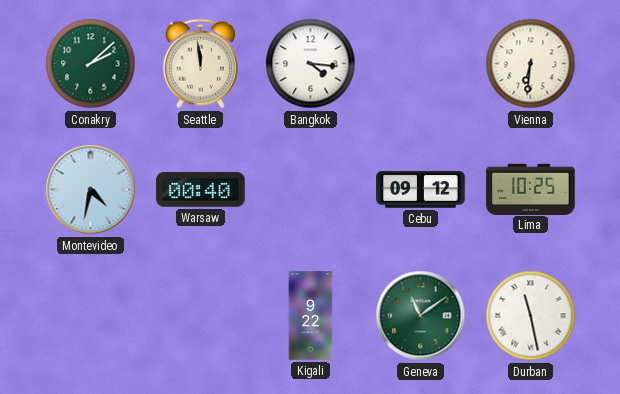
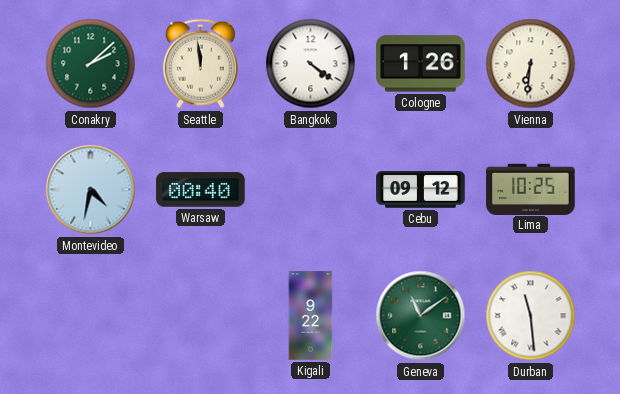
Bangkok: 4:16 -> 4:21 (311, 64)
Cologne: none -> 1:26 (421, 64)
Durban: 11:28 -> 11:29 (531, 316)
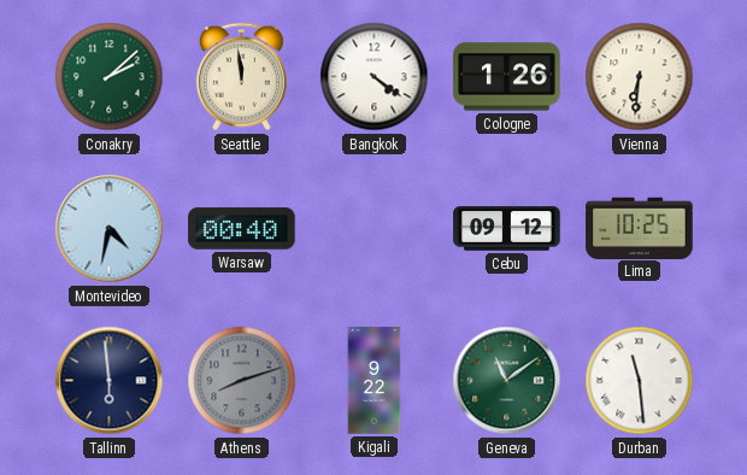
Tallinn: none -> 5:59 (110, 381)
Athens: none -> 8:12 (242, 381)
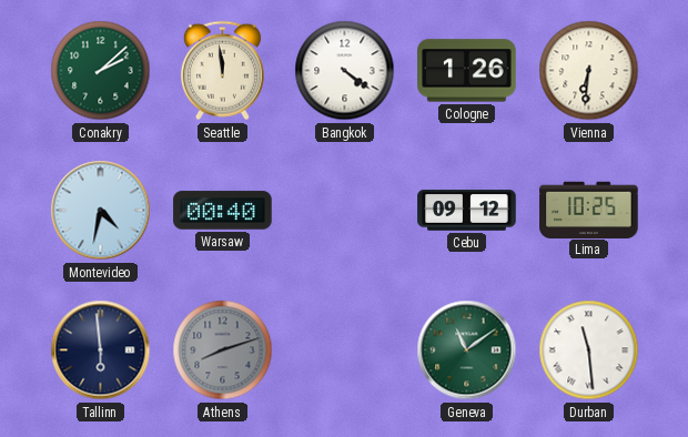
Kigali: 9:22 -> none (375, 381)
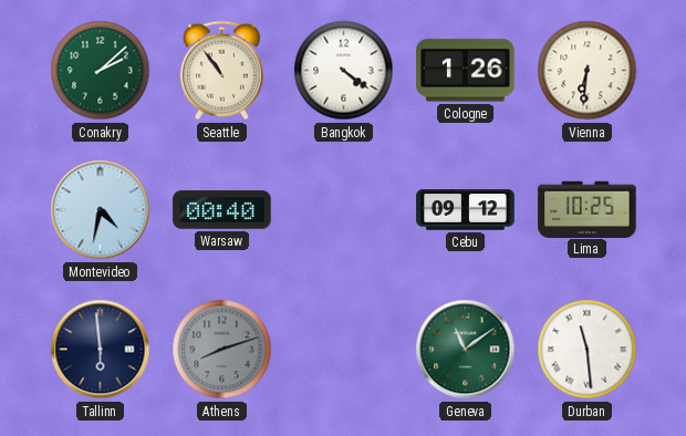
Seattle: 11:59 -> 10:54 (221, 71)
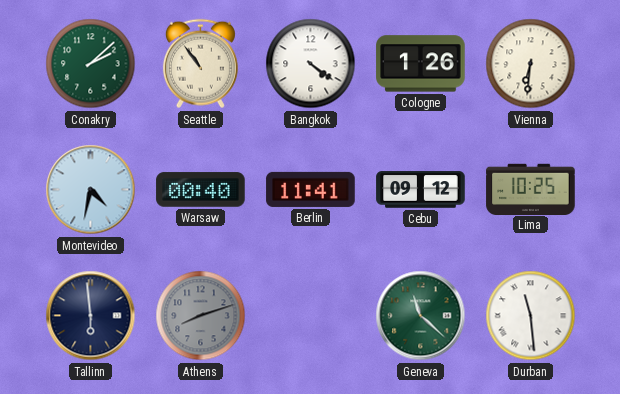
Berlin: none -> 11:41 (311, 189)
Geneva: 11:09 -> 11:22 (421, 316)
